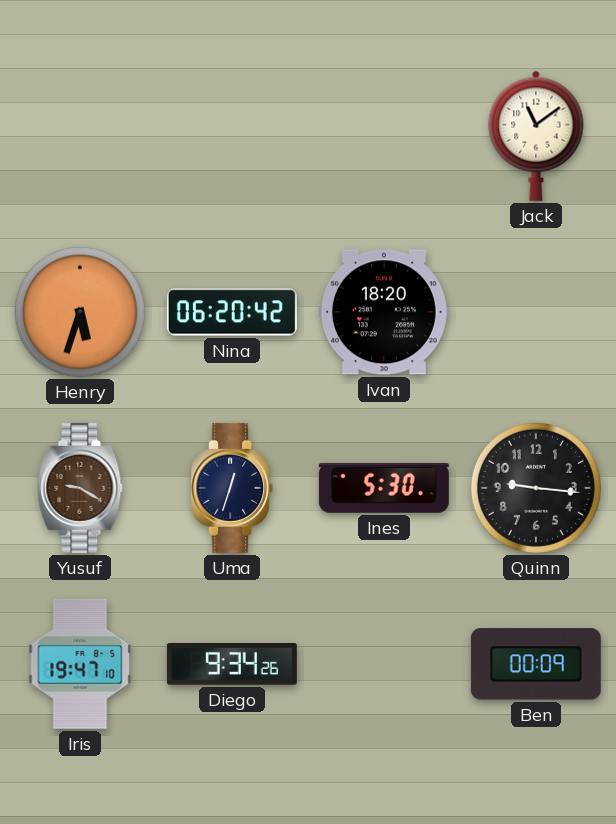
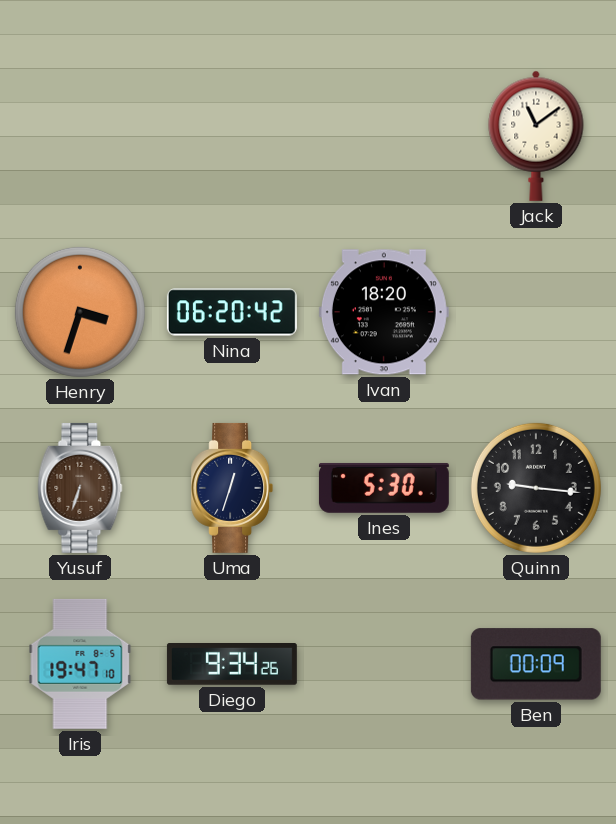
Henry: 5:33 -> 3:33 (80, 312)
Yusuf: 9:20 -> 6:33 (80, 488)
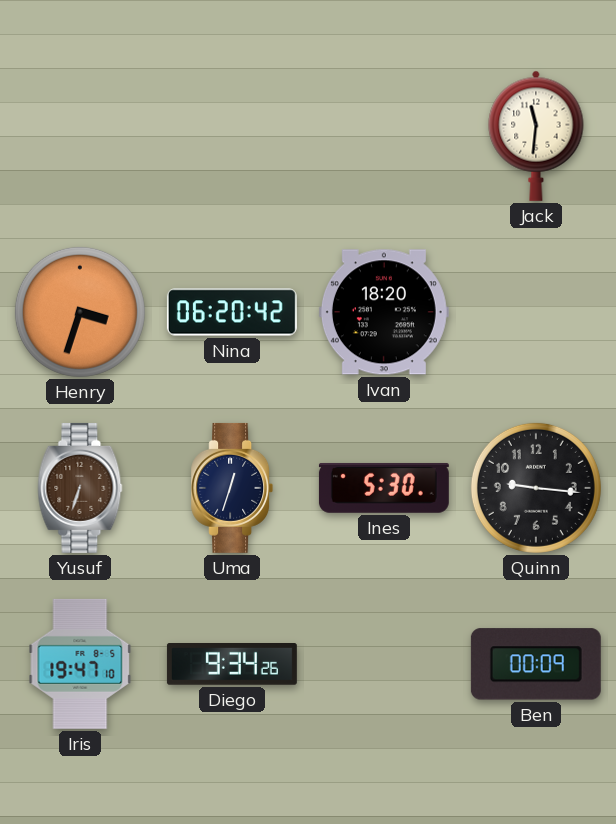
Jack: 11:09 -> 11:31 (536, 136)
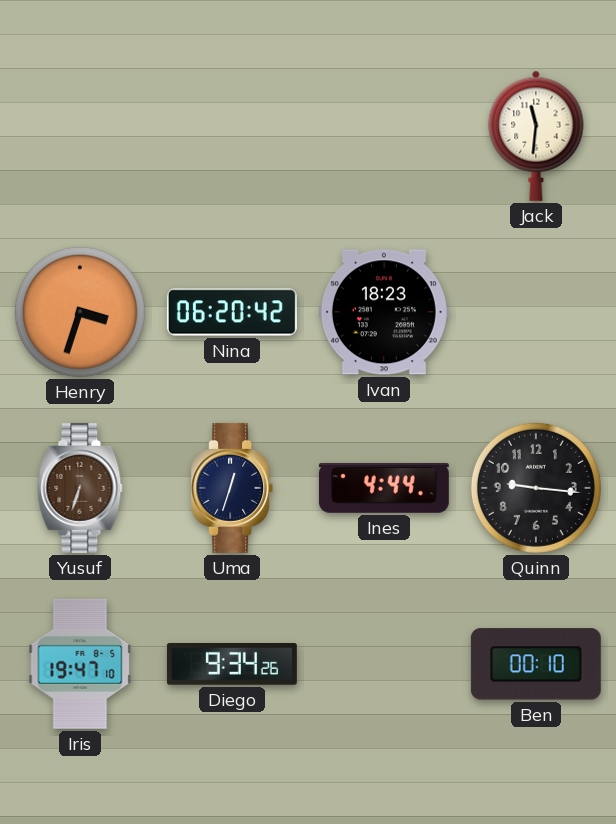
Ivan: 18:20 -> 18:23 (384, 312)
Ines: 5:30 -> 4:44 (384, 488)
Ben: 00:09 -> 00:10 (536, 664)
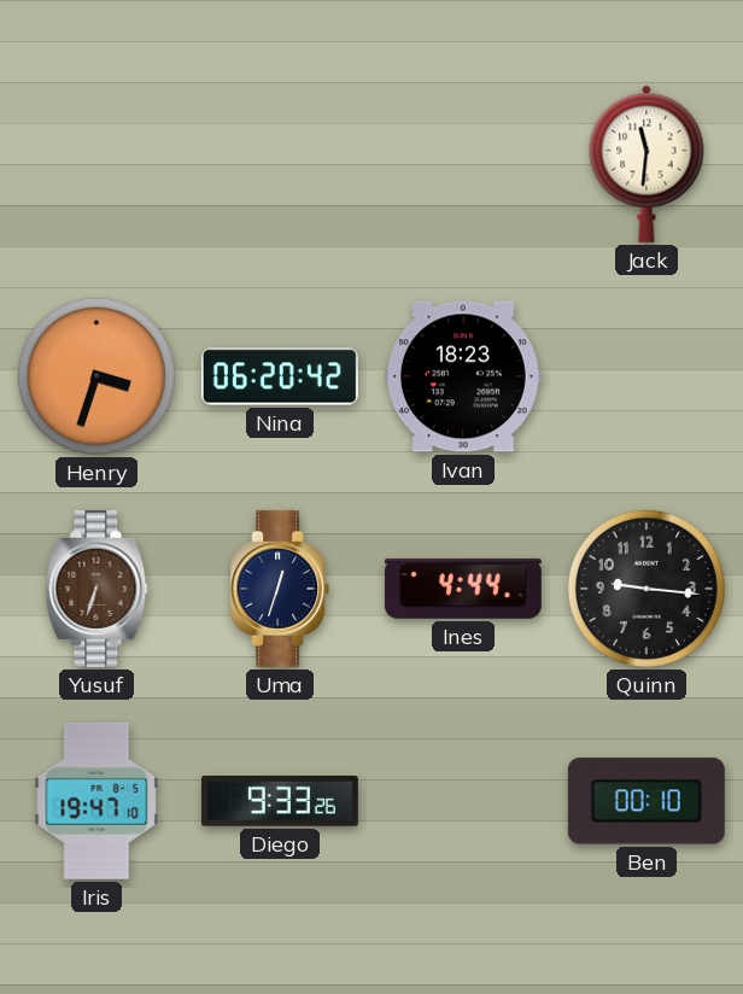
Diego: 9:34 -> 9:33 (280, 802)
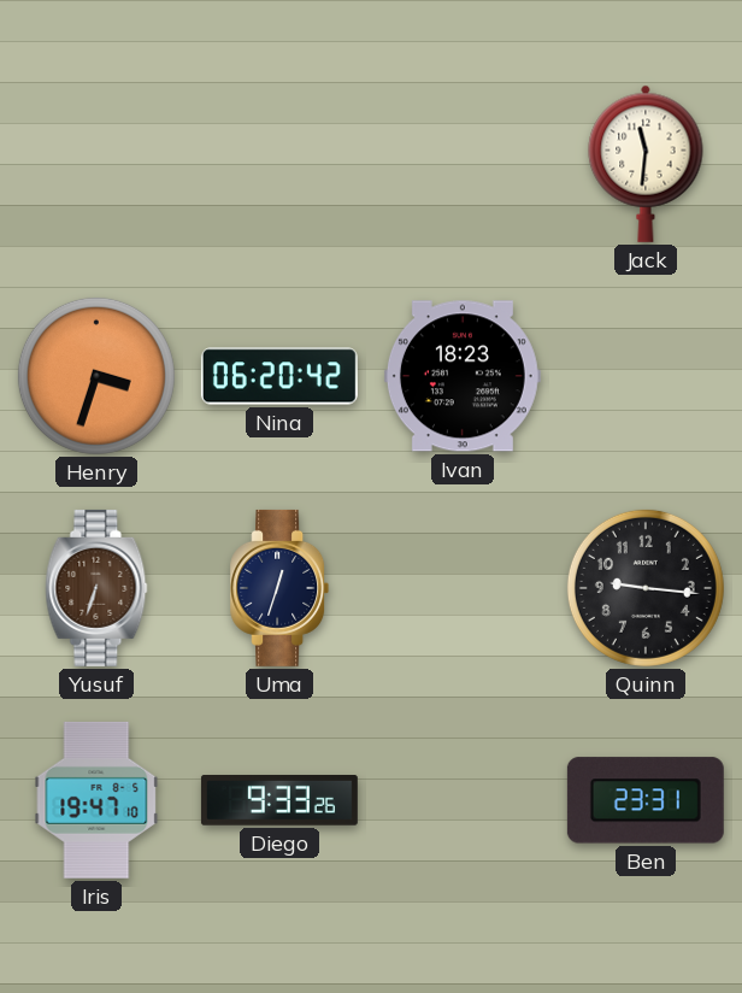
Ines: 4:44 -> none (463, 589)
Ben: 00:10 -> 23:31 (646, 800)
